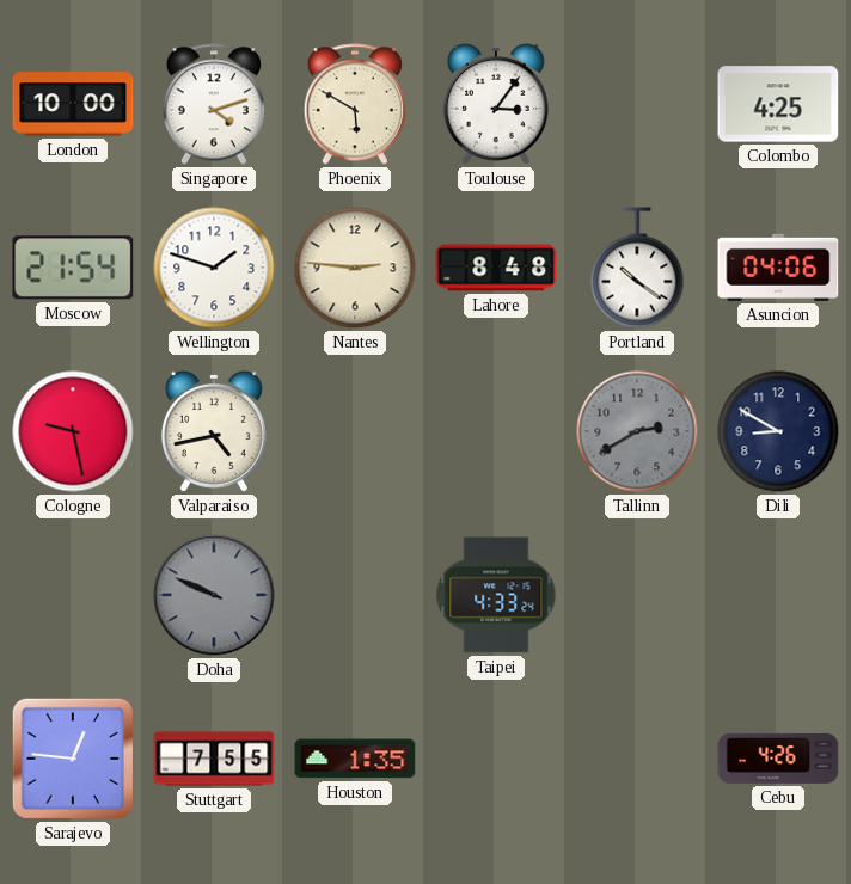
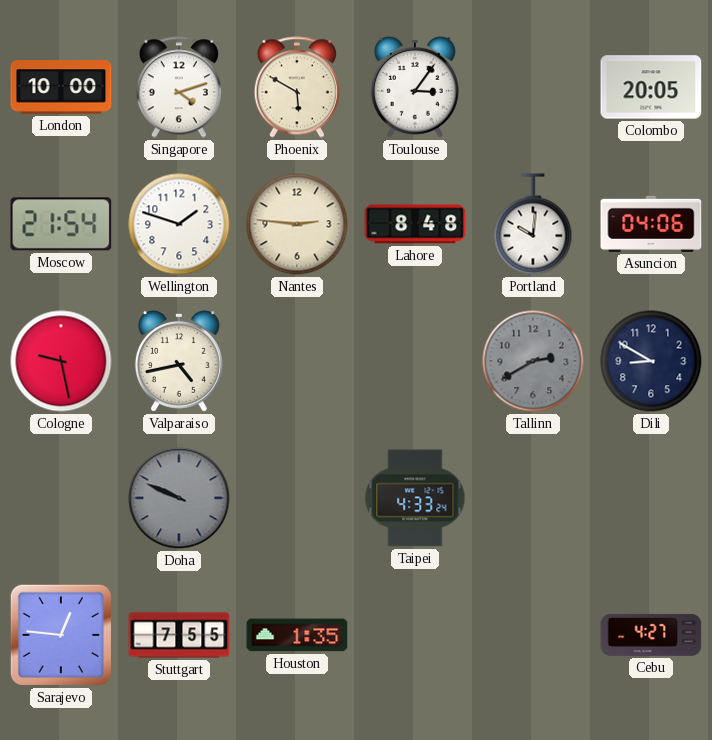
Colombo: 4:25 -> 20:05 (651, 87)
Portland: 10:21 -> 10:01 (533, 224)
Cebu: 4:26 -> 4:27 (651, 635)
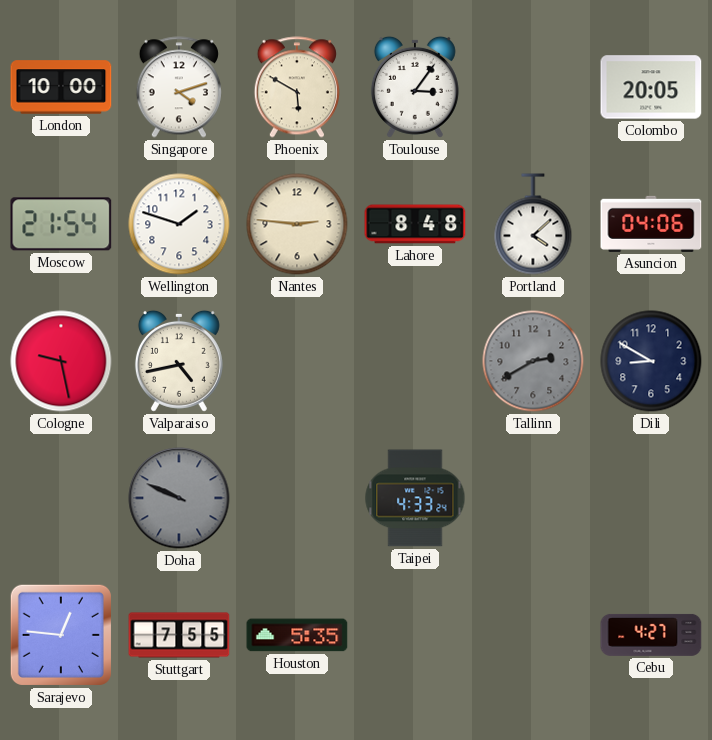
Portland: 10:01 -> 4:08 (533, 224)
Houston: 1:35 -> 5:35 (297, 635)
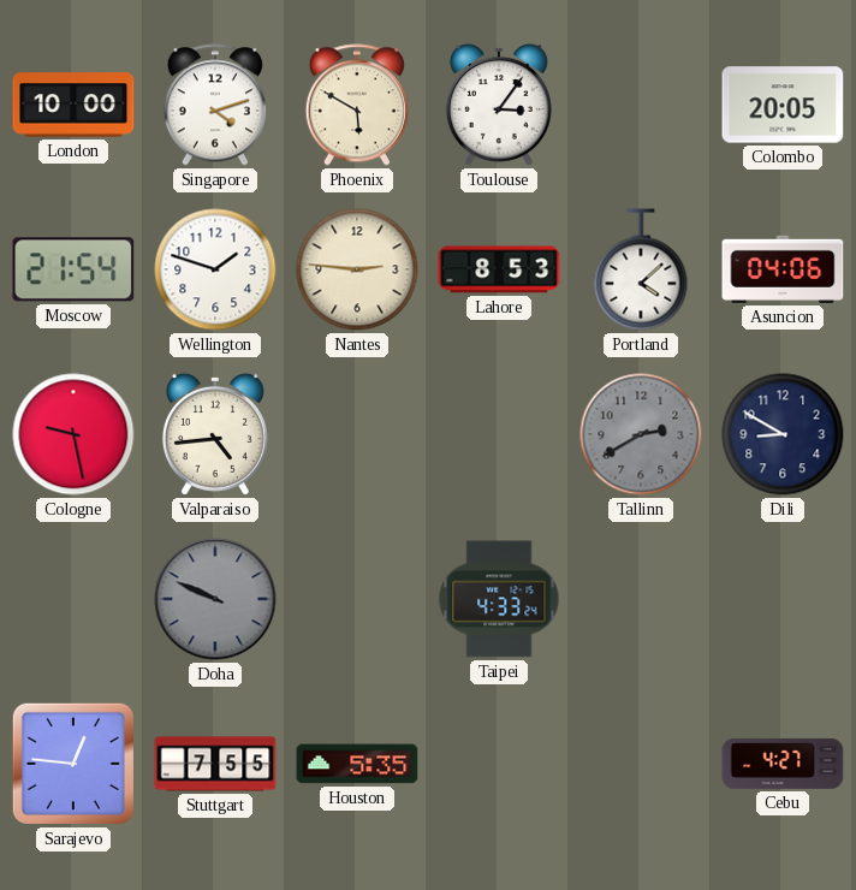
Lahore: 8:48 -> 8:53 (499, 269)
Valparaiso: 4:43 -> 4:44 (215, 434)
